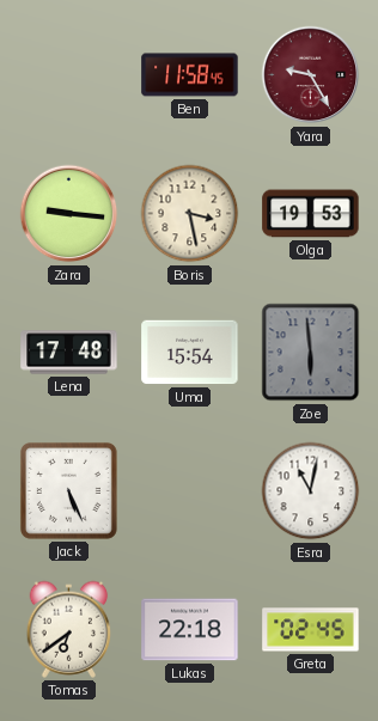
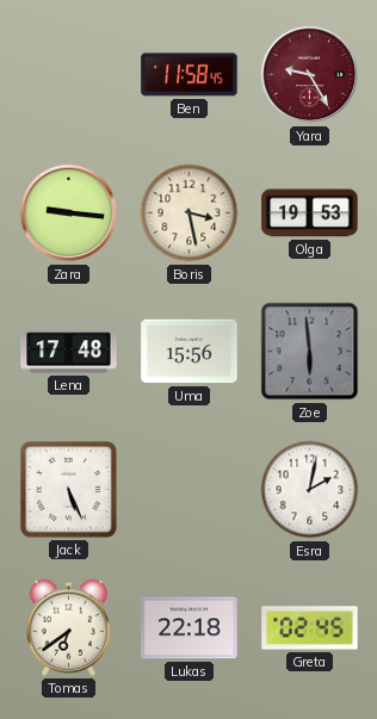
Uma: 15:54 -> 15:56 (190, 352)
Esra: 11:02 -> 2:02 (310, 490)
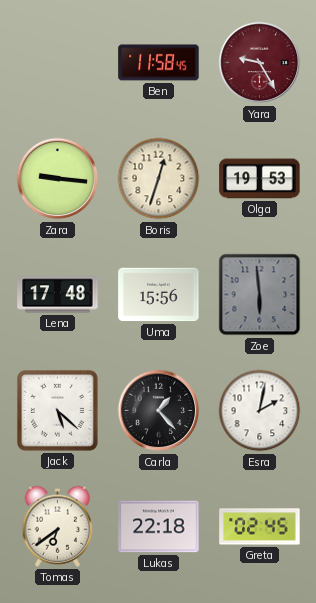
Boris: 3:28 -> 12:33 (159, 179)
Jack: 5:26 -> 5:22 (57, 410)
Carla: none -> 1:23 (159, 411)
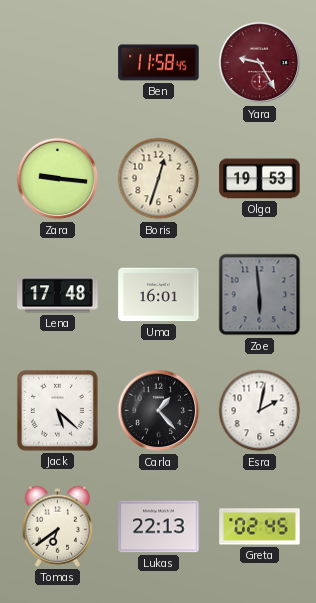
Uma: 15:56 -> 16:01 (159, 295)
Lukas: 22:18 -> 22:13 (159, 527)
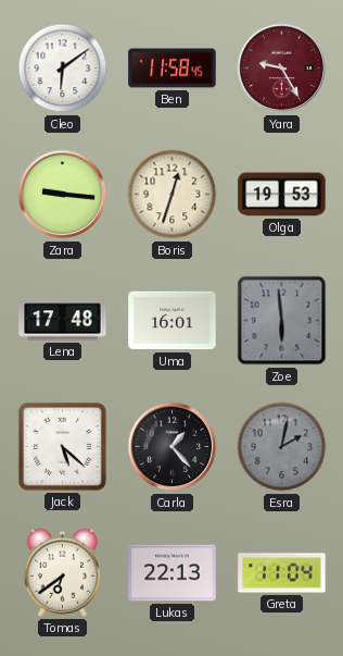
Cleo: none -> 6:09 (63, 69)
Esra dial: white -> grey (282, 447)
Greta: 02:45 -> 11:04 (282, 573)
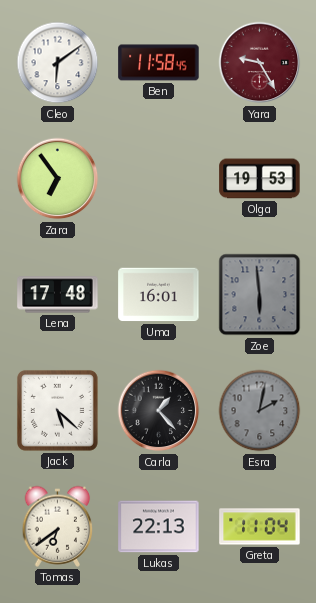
Zara: 9:16 -> 6:54 (58, 179)
Boris: 12:33 -> none (173, 195)
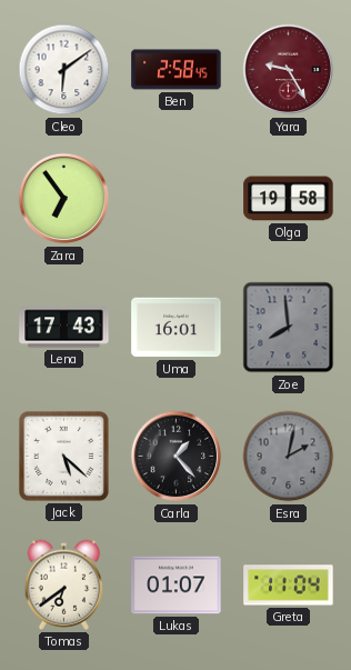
Ben: 11:58 -> 2:58 (177, 70)
Olga: 19:53 -> 19:58 (289, 199)
Lena: 17:48 -> 17:43 (64, 328)
Zoe: 5:59 -> 7:59 (289, 328)
Lukas: 22:13 -> 01:07 (177, 586)
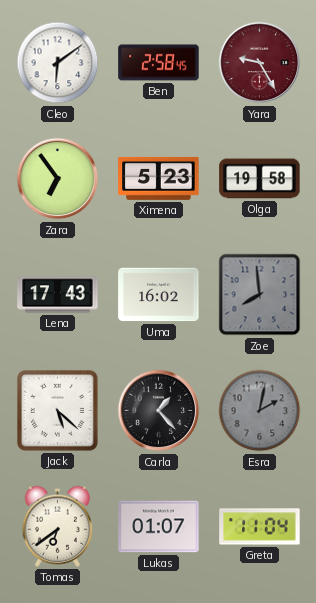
Ximena: none -> 5:23 (159, 178)
Uma: 16:01 -> 16:02 (159, 295)
